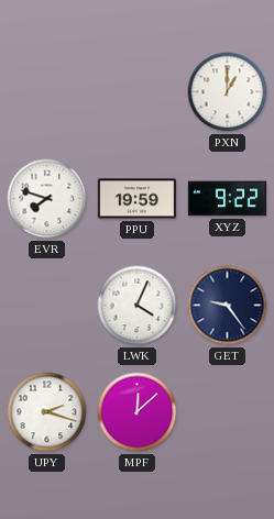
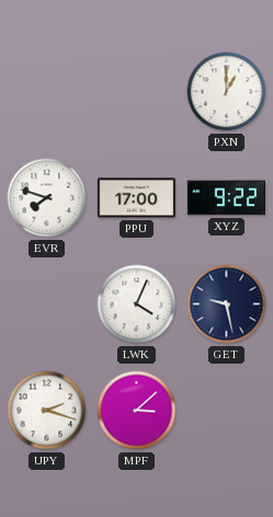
PPU: 19:59 -> 17:00 (136, 198)
GET: 9:24 -> 9:28 (227, 305)
MPF: 12:08 -> 3:08 (137, 411)
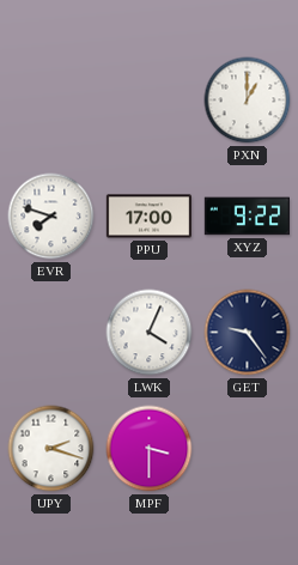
GET: 9:28 -> 9:24 (248, 333)
MPF: 3:08 -> 3:30 (150, 449)
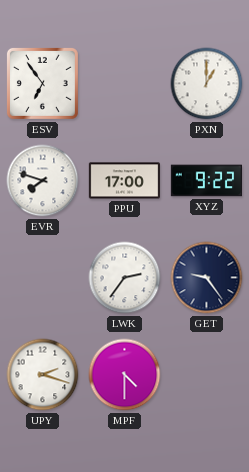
ESV: none -> 6:54 (42, 83)
LWK: 4:04 -> 2:36 (125, 278)
MPF: 3:30 -> 4:30 (125, 375)
